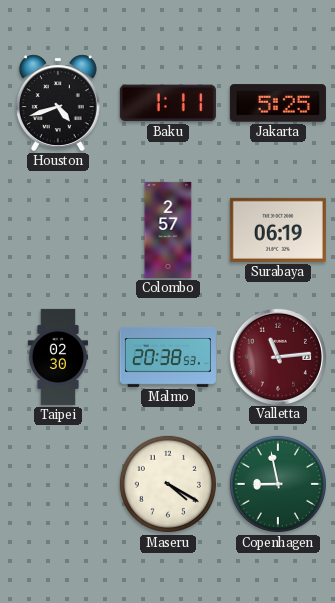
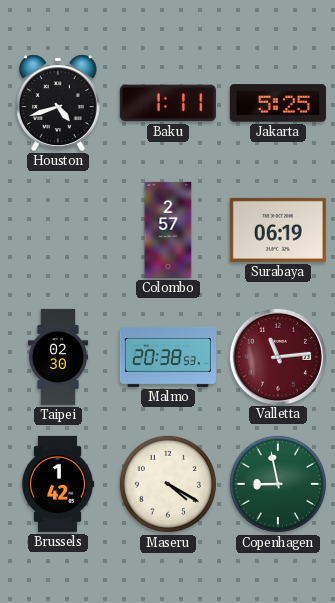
Brussels: none -> 1:42 (58, 484)
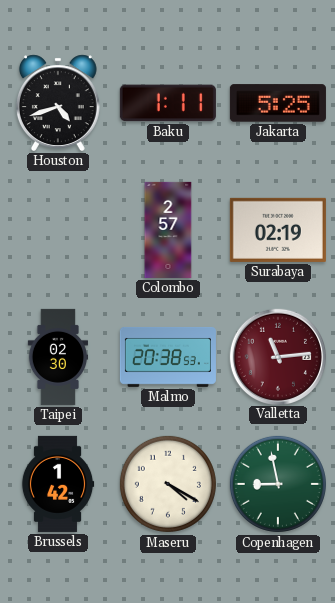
Surabaya: 06:19 -> 02:19 (278, 230)
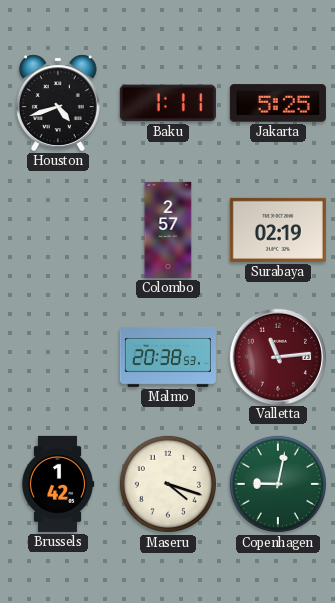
Taipei: 02:30 -> none (58, 357)
Maseru: 4:20 -> 4:18 (168, 484)
Copenhagen: 8:58 -> 9:02 (278, 484)
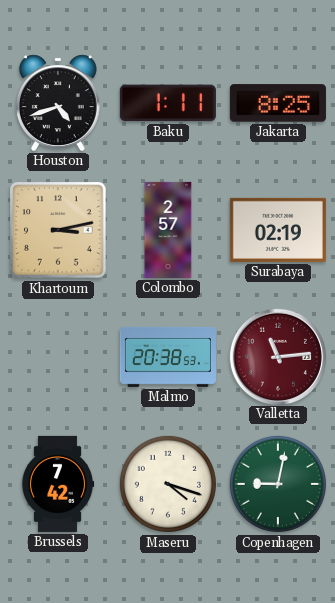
Jakarta: 5:25 -> 8:25 (278, 103)
Khartoum: none -> 3:13 (58, 230)
Brussels: 1:42 -> 7:42 (58, 484)
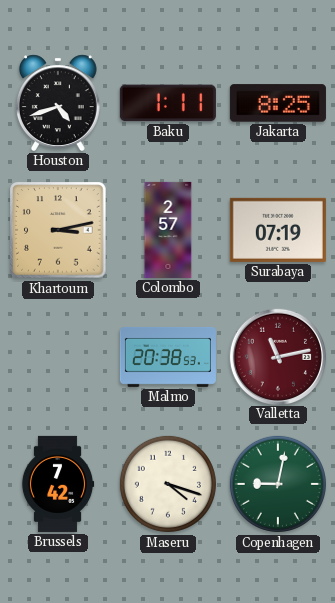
Surabaya: 02:19 -> 07:19 (278, 230)
Valletta: 11:14 -> 11:13 (277, 356)
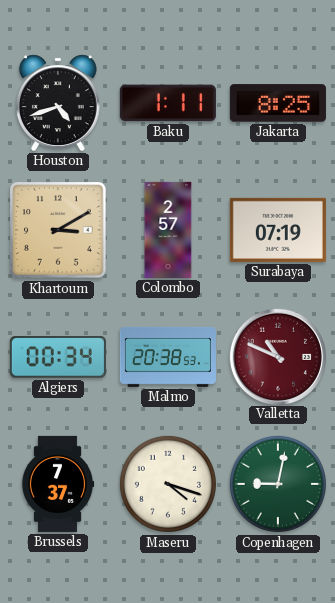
Khartoum: 3:13 -> 3:10 (58, 230)
Algiers: none -> 00:34 (58, 357)
Valletta: 11:13 -> 10:49 (277, 356)
Brussels: 7:42 -> 7:37 (58, 484)
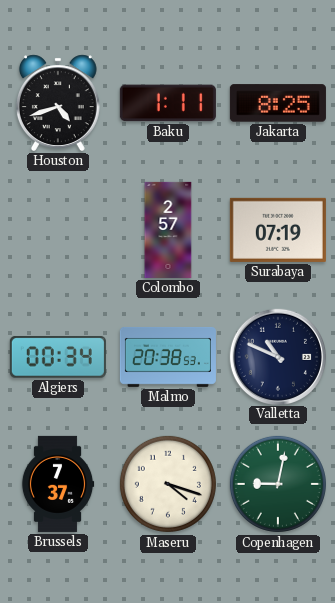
Khartoum: 3:10 -> none (58, 230)
Valletta dial: burgundy -> navy (277, 356)
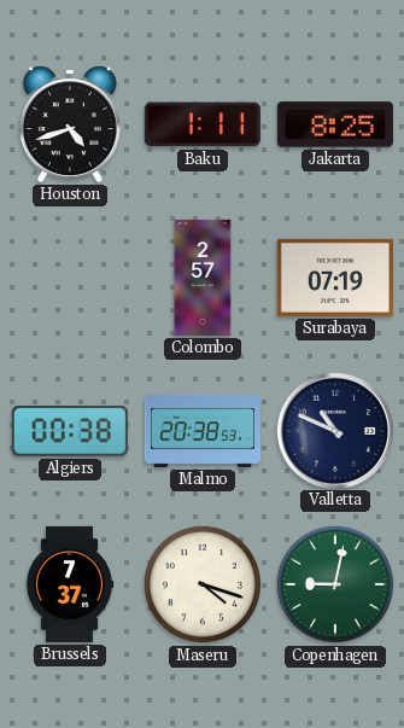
Algiers: 00:34 -> 00:38 (70, 431)
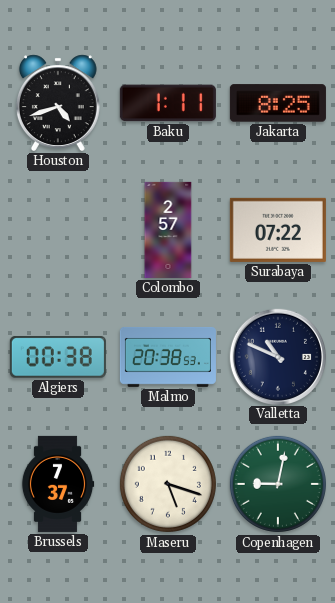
Surabaya: 07:19 -> 07:22 (278, 230)
Maseru: 4:18 -> 5:18 (168, 484)
